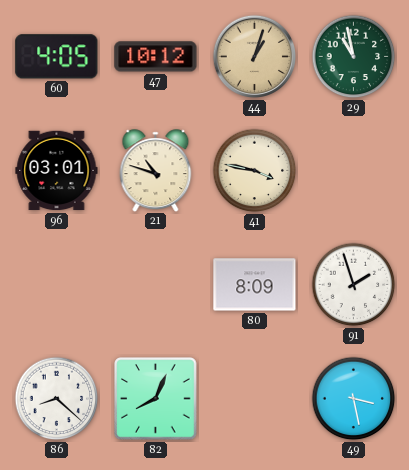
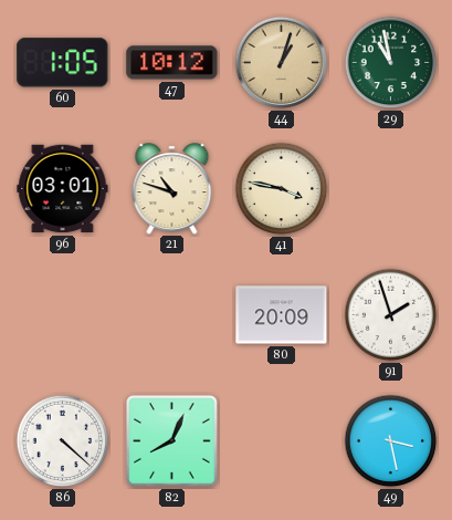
60: 4:05 -> 1:05 (63, 63)
80: 8:09 -> 20:09 (282, 315)
86: 8:22 -> 4:22 (63, 441)
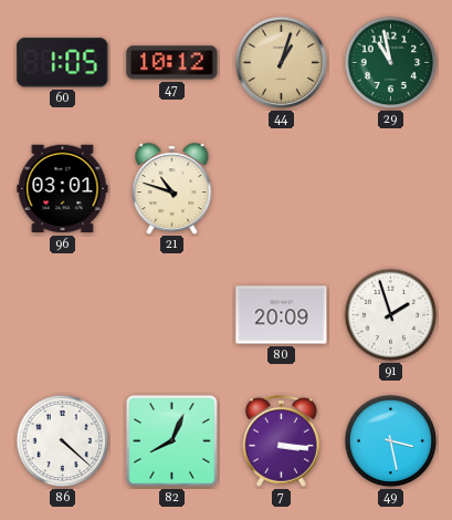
41: 3:47 -> none (282, 189)
7: none -> 3:16 (281, 440)
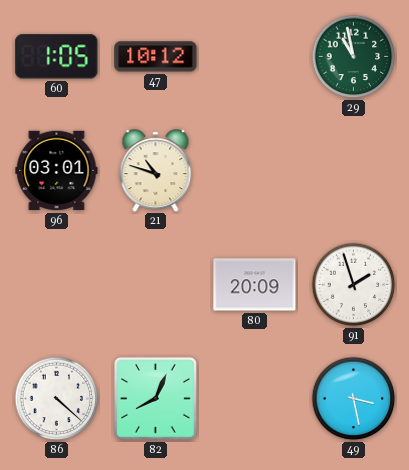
44: 1:03 -> none (282, 63)
7: 3:16 -> none (281, 440)
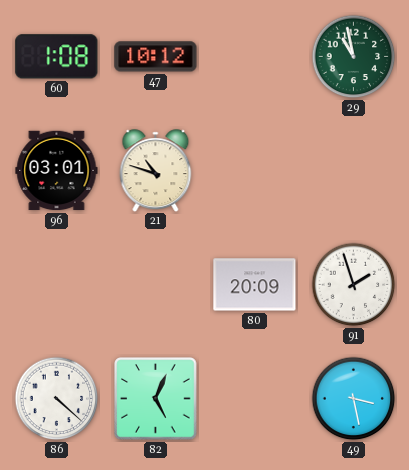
60: 1:05 -> 1:08 (57, 57)
82: 8:04 -> 5:04 (156, 399)
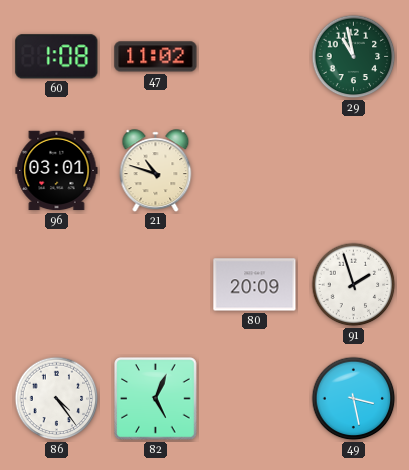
47: 10:12 -> 11:02 (156, 57)
86: 4:22 -> 4:24 (57, 399)
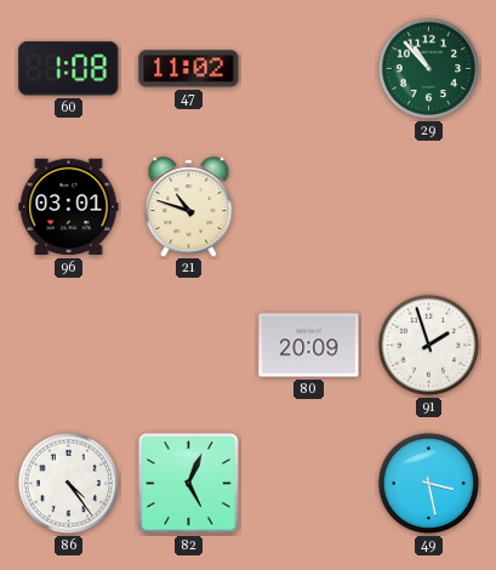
29: 10:58 -> 10:53 (429, 69)
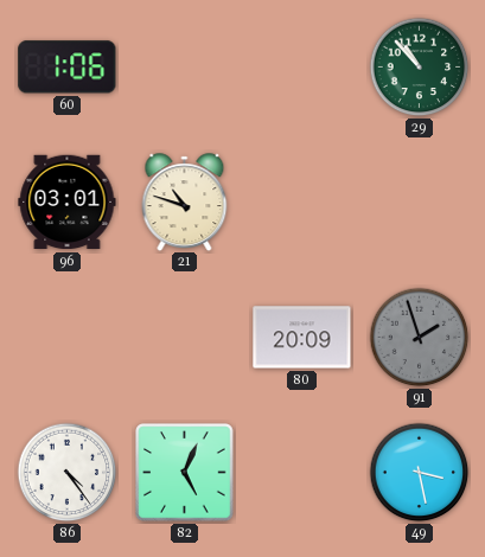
60: 1:08 -> 1:06 (68, 68)
47: 11:02 -> none (189, 69)
91 dial: white -> grey (420, 338)
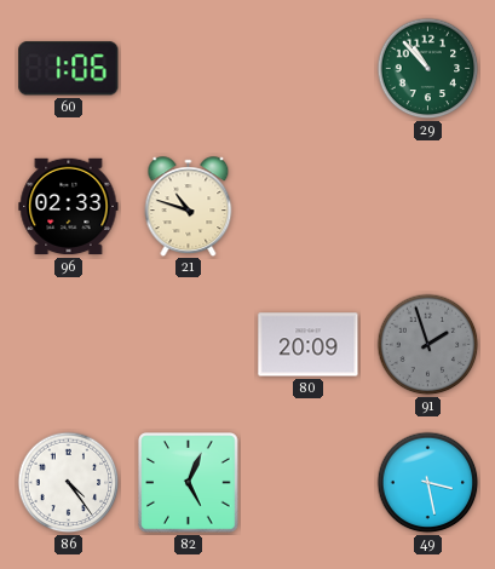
96: 03:01 -> 02:33 (69, 207)
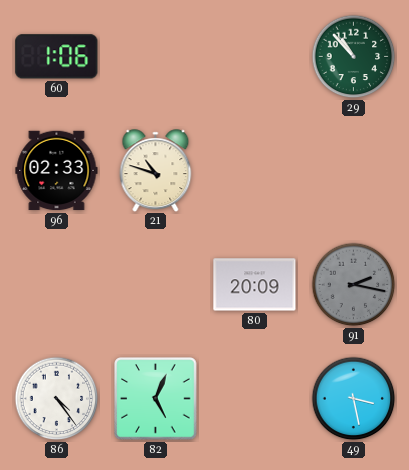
91: 1:57 -> 2:17 (354, 285)
